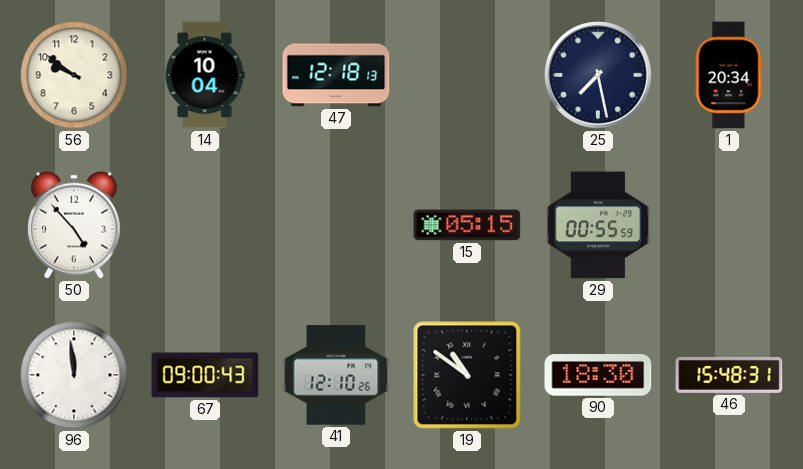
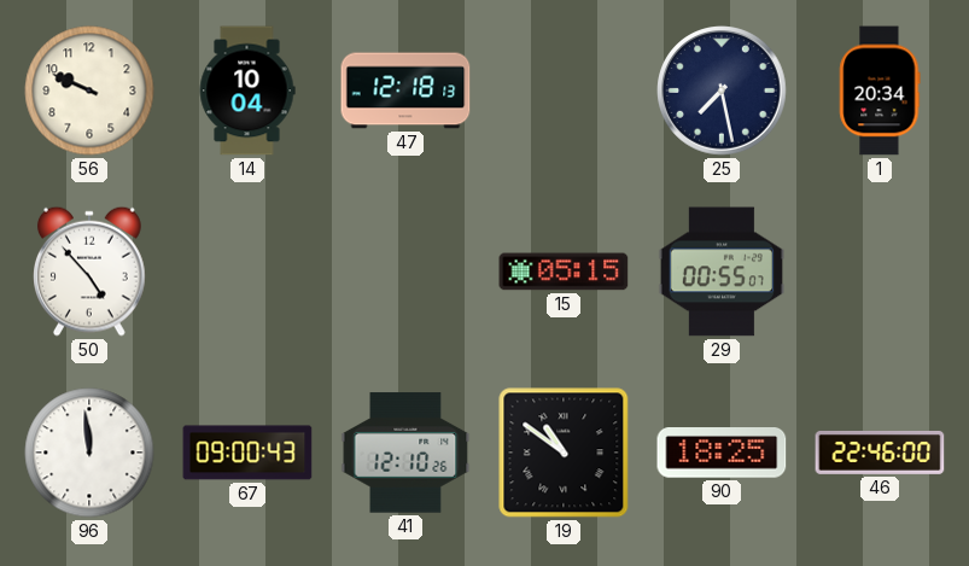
56: 9:51 -> 9:49 (89, 91)
29: 00:55:59 -> 00:55:07 (722, 272)
90: 18:30 -> 18:25 (722, 453)
46: 15:48 -> 22:46 (880, 453)
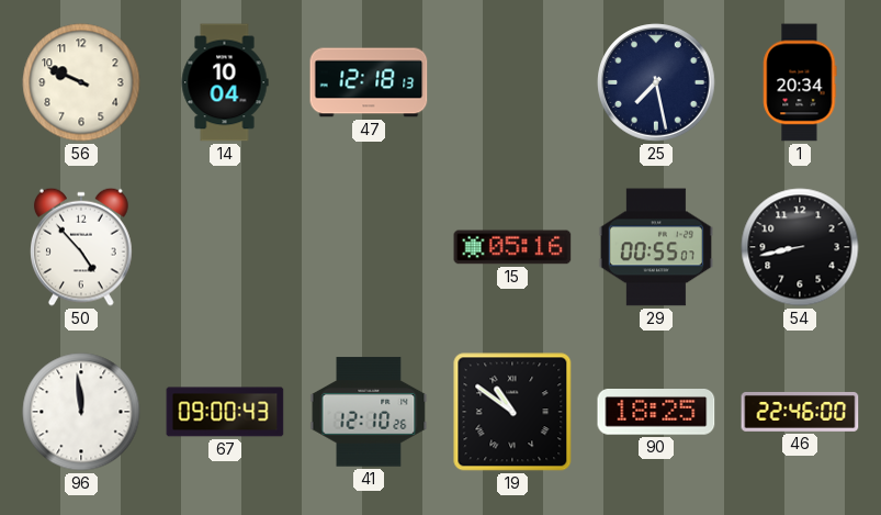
15: 05:15 -> 05:16 (512, 247)
54: none -> 8:43 (800, 247)
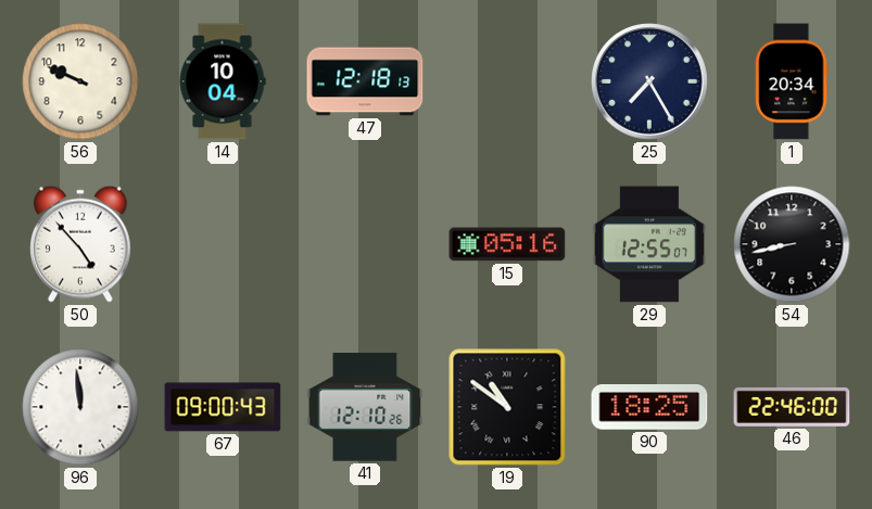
25: 7:28 -> 7:25 (649, 81)
29: 00:55 -> 12:55 (649, 244)
